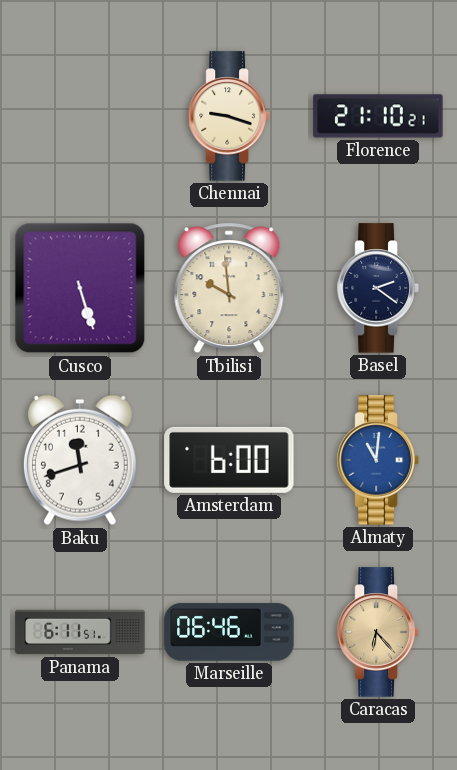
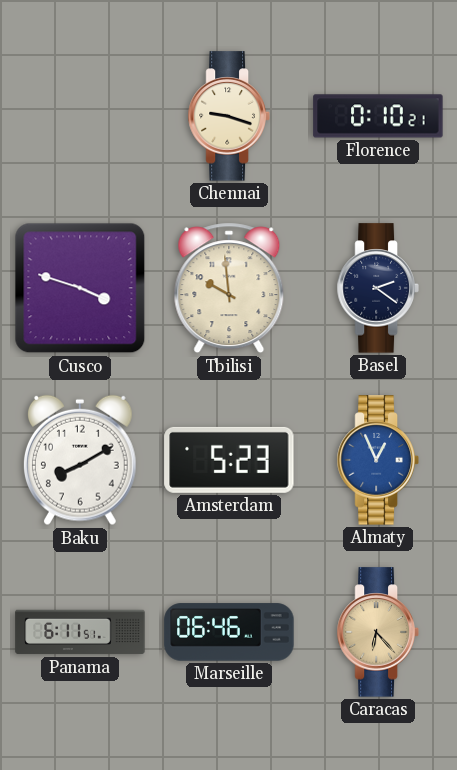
Florence: 21:10 -> 0:10 (378, 116)
Cusco: 5:27 -> 3:48 (80, 288)
Baku: 11:42 -> 8:10 (80, 460)
Amsterdam: 6:00 -> 5:23 (229, 460)
Almaty: 11:01 -> 12:56 (378, 460)
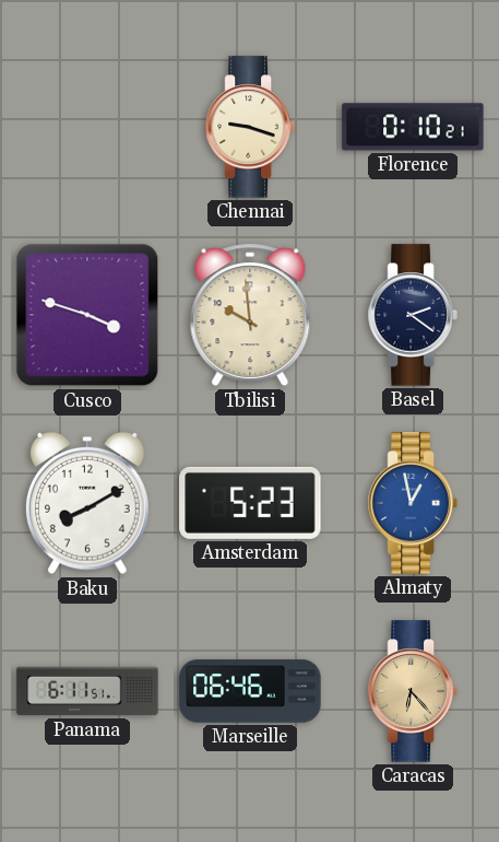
Almaty: 12:56 -> 12:58 (413, 503)
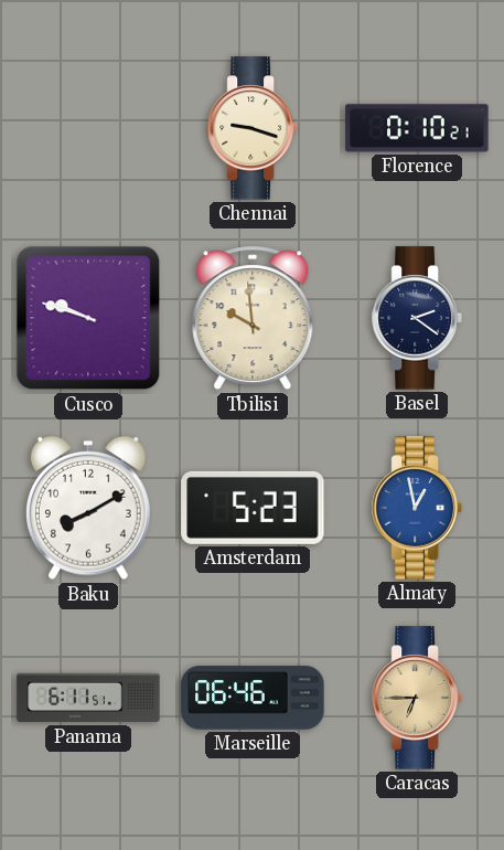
Cusco: 3:48 -> 9:48 (88, 318)
Caracas: 6:23 -> 6:45 (417, 698)
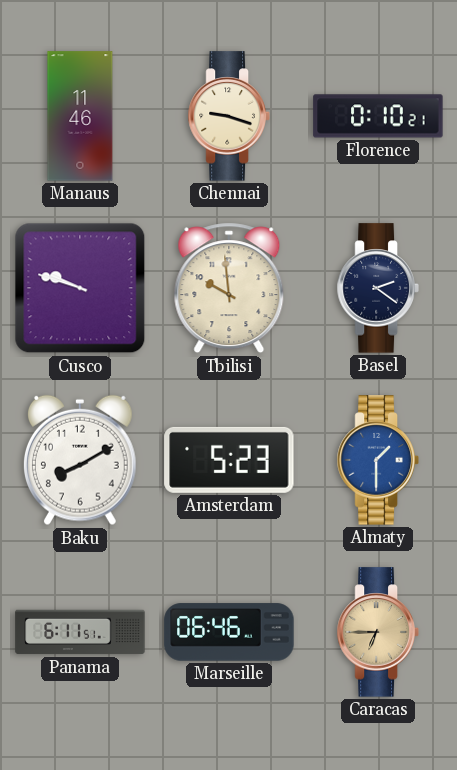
Manaus: none -> 11:46 (80, 116)
Almaty: 12:58 -> 1:30 (378, 460)
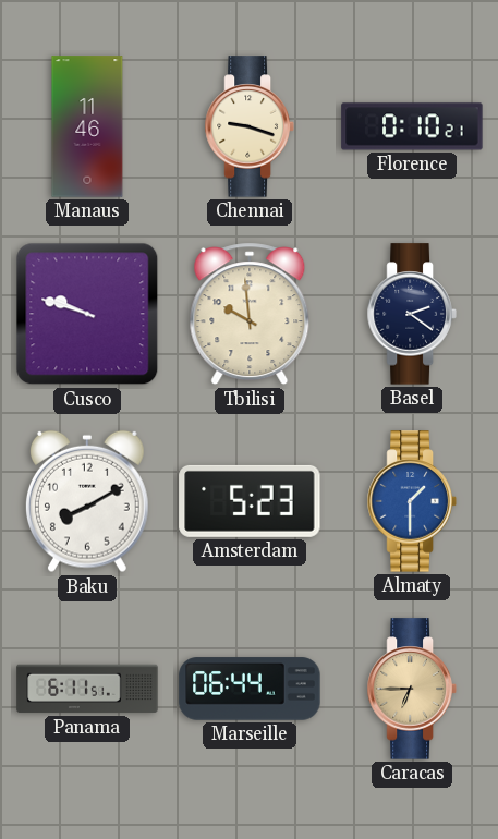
Marseille: 06:46 -> 06:44 (250, 689)
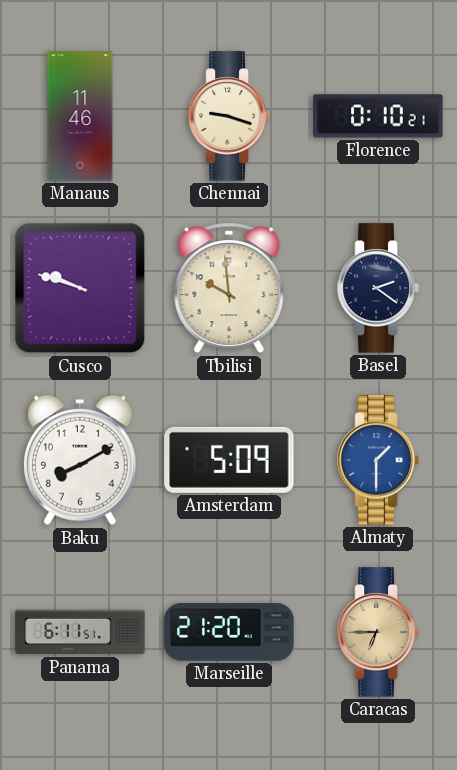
Amsterdam: 5:23 -> 5:09 (229, 460)
Marseille: 06:44 -> 21:20 (229, 632)
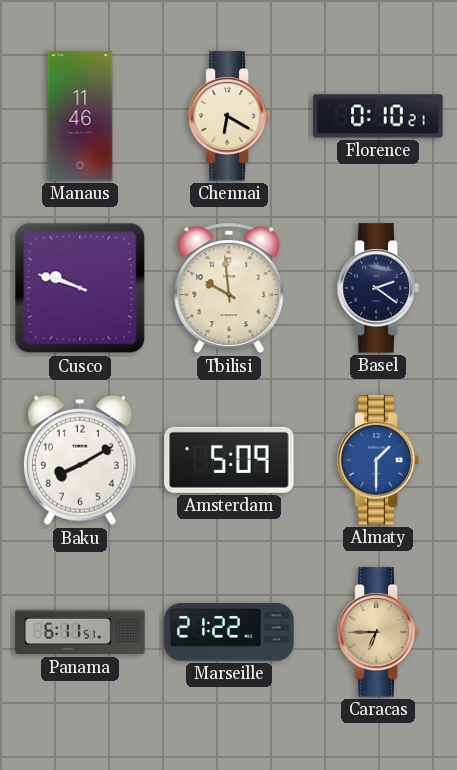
Chennai: 9:18 -> 6:20 (229, 116)
Marseille: 21:20 -> 21:22 (229, 632)
